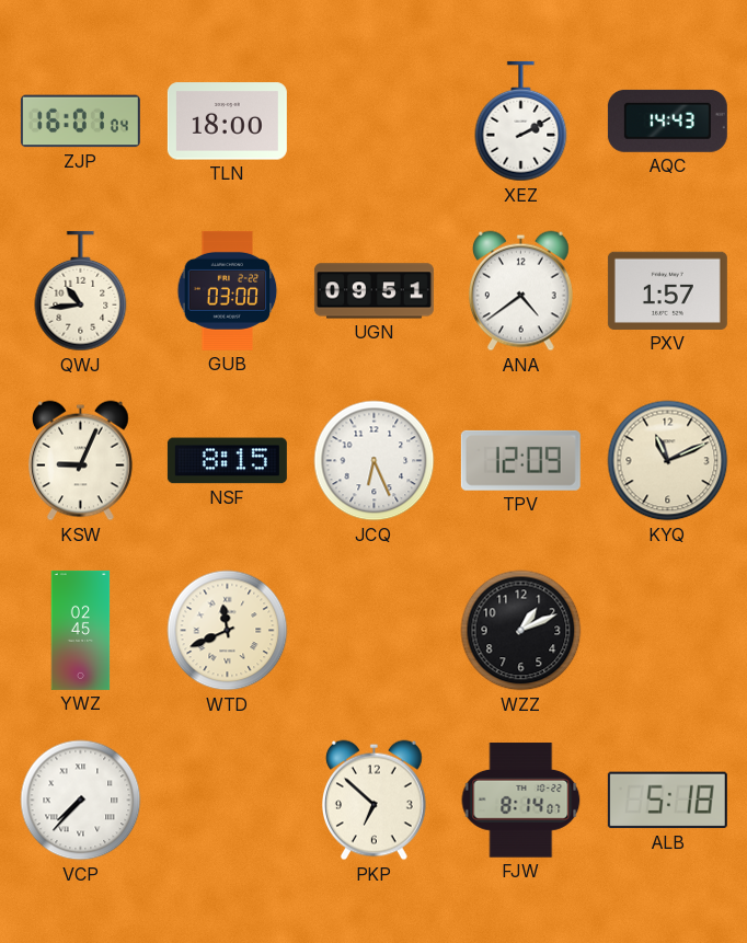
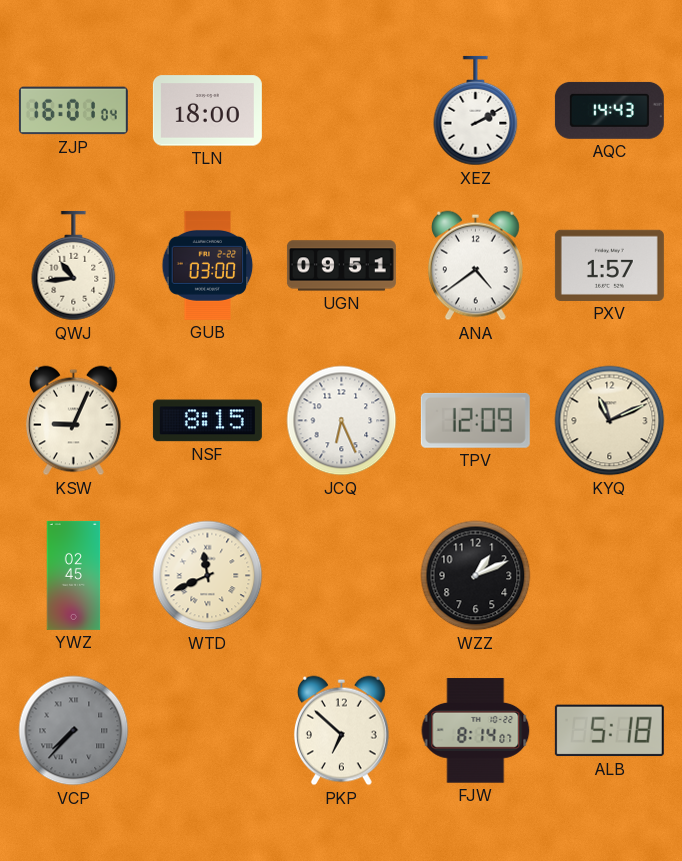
VCP dial: white -> grey (74, 731)
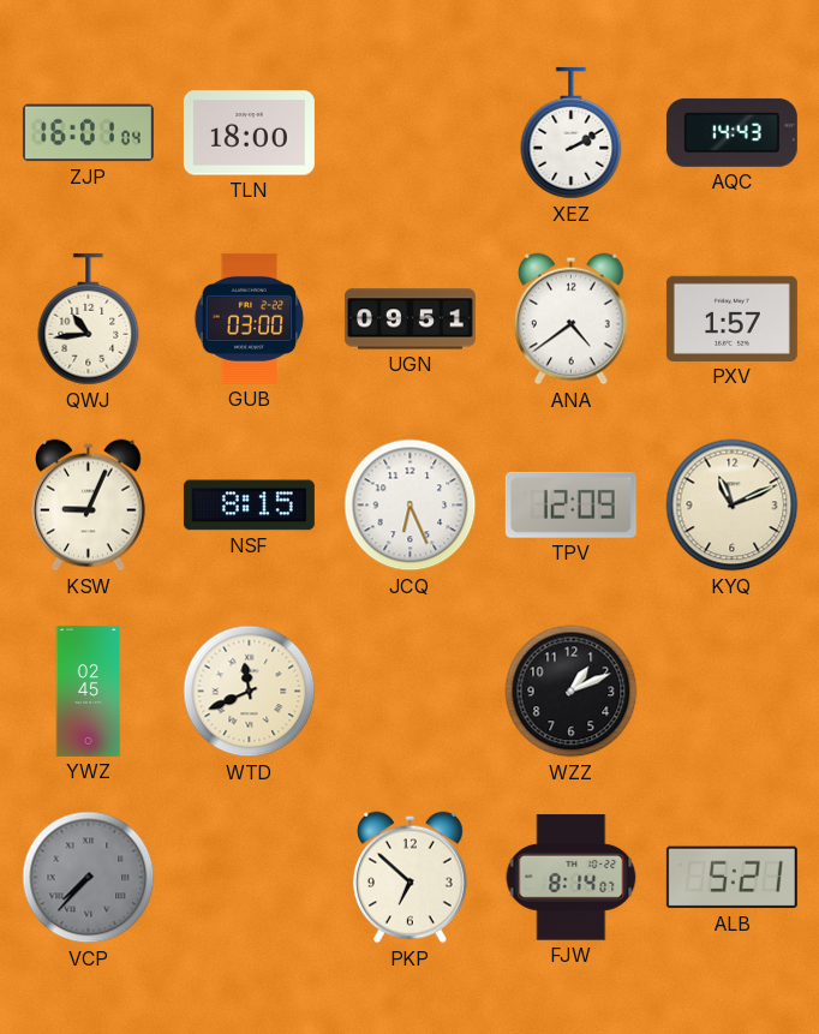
ALB: 5:18 -> 5:21 (731, 878)
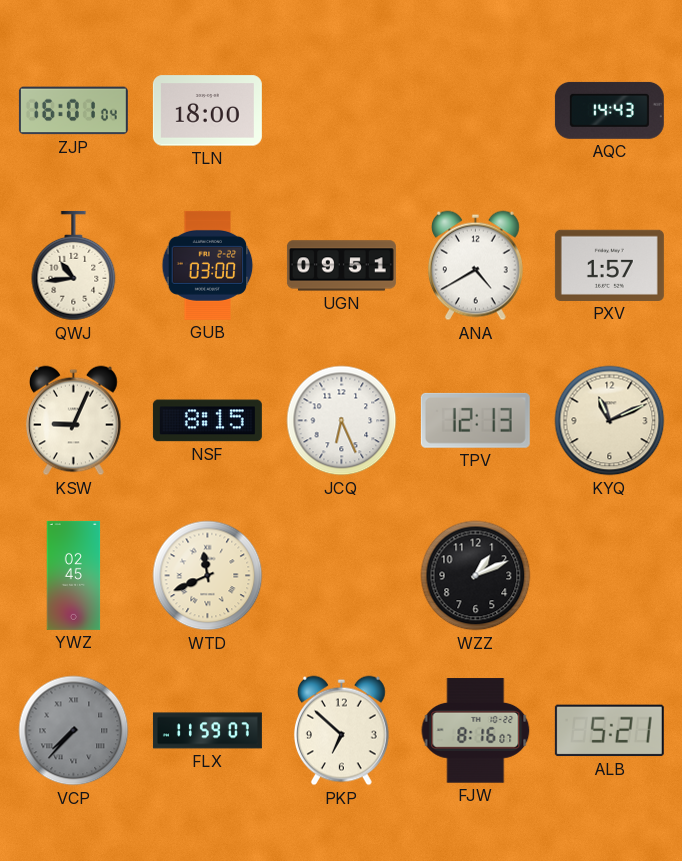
XEZ: 2:10 -> none (572, 133)
ANA: 4:39 -> 4:40 (475, 266)
TPV: 12:09 -> 12:13 (475, 420)
FLX: none -> 11:59 (207, 731)
FJW: 8:14 -> 8:16 (476, 731)
